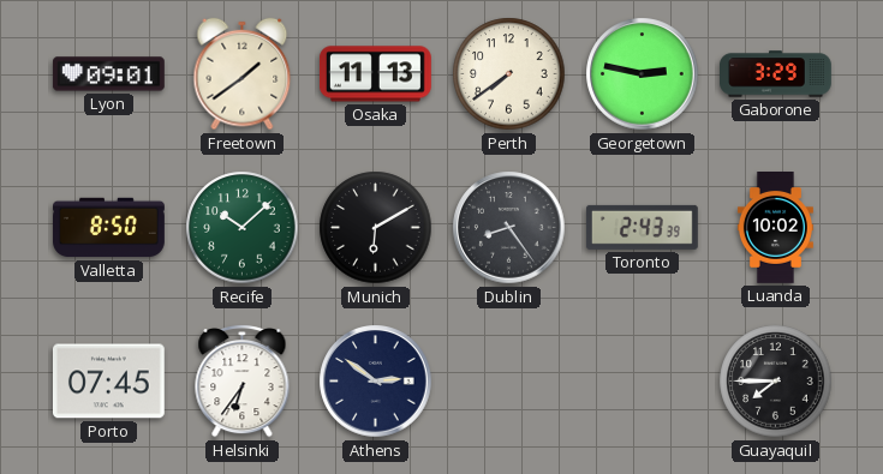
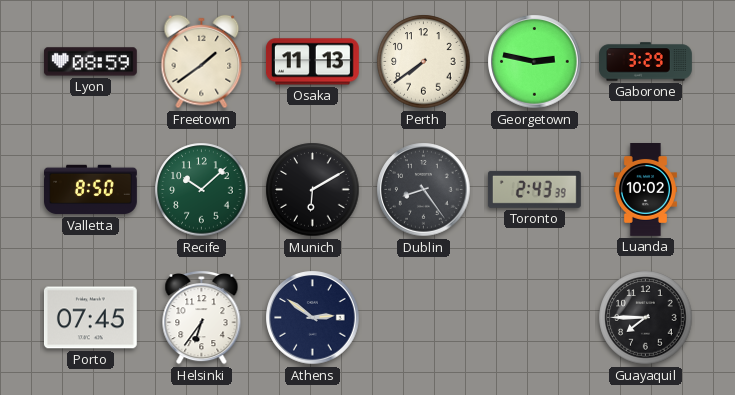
Lyon: 09:01 -> 08:59 (90, 62)
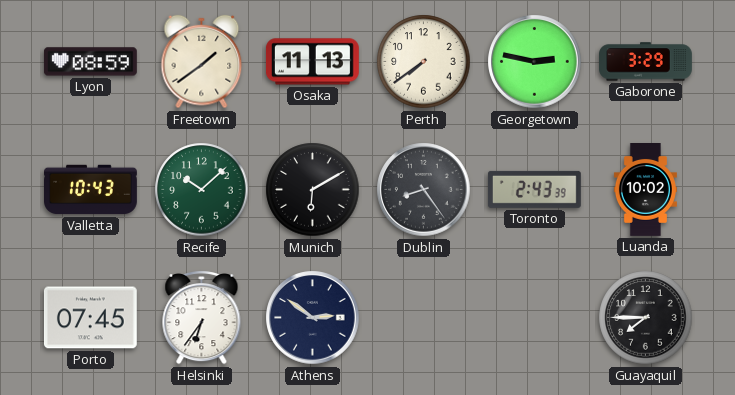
Valletta: 8:50 -> 10:43 (91, 190)
